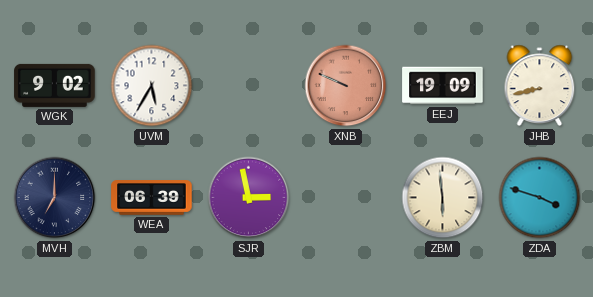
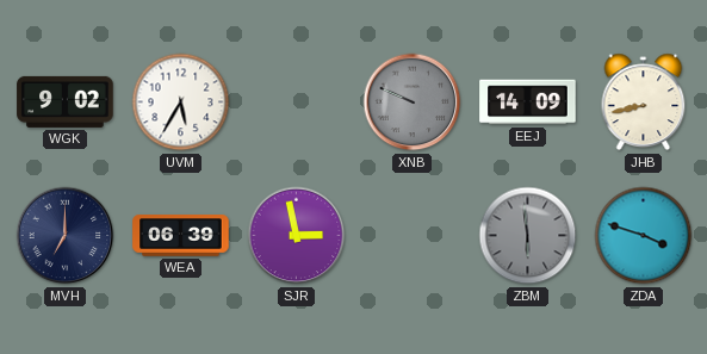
XNB dial: salmon -> grey (413, 103)
EEJ: 19:09 -> 14:09 (528, 103)
ZBM dial: cream -> grey (528, 236)
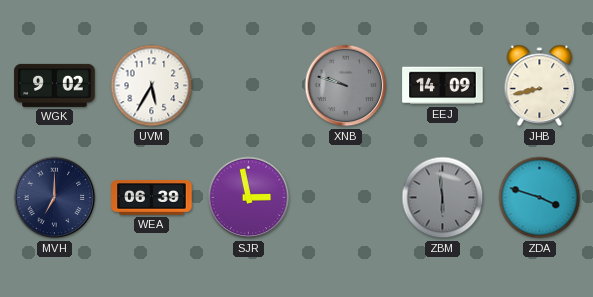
XNB: 9:49 -> 9:48 (346, 86)
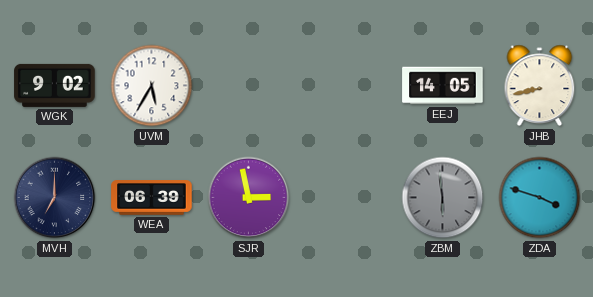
XNB: 9:48 -> none (346, 86)
EEJ: 14:09 -> 14:05 (443, 86)
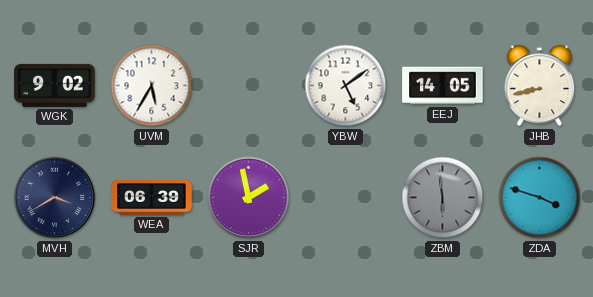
YBW: none -> 5:09 (346, 86)
MVH: 7:00 -> 3:40 (55, 198)
SJR: 2:58 -> 1:58 (249, 198)
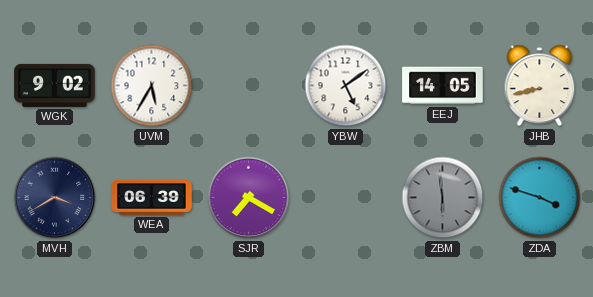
SJR: 1:58 -> 7:20 (249, 198)
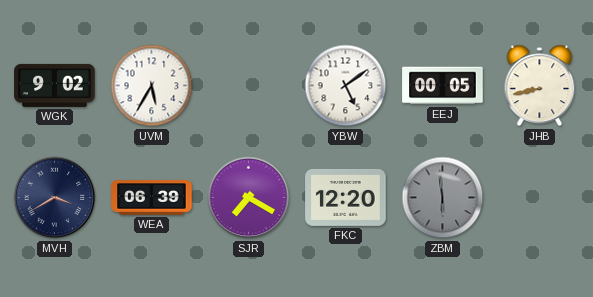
EEJ: 14:05 -> 00:05 (443, 86)
FKC: none -> 12:20 (346, 197)
ZDA: 3:48 -> none (540, 198)
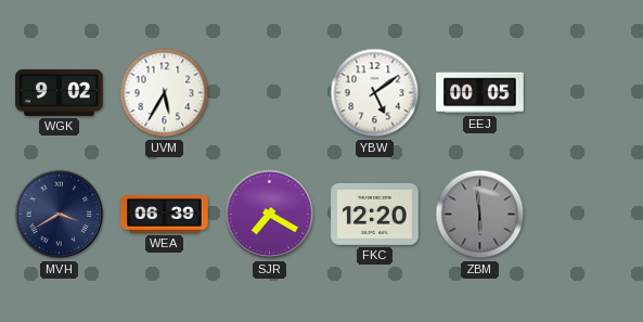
JHB: 8:43 -> none (540, 86)
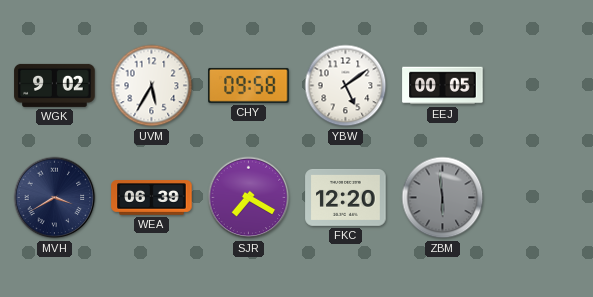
CHY: none -> 09:58 (249, 85)
